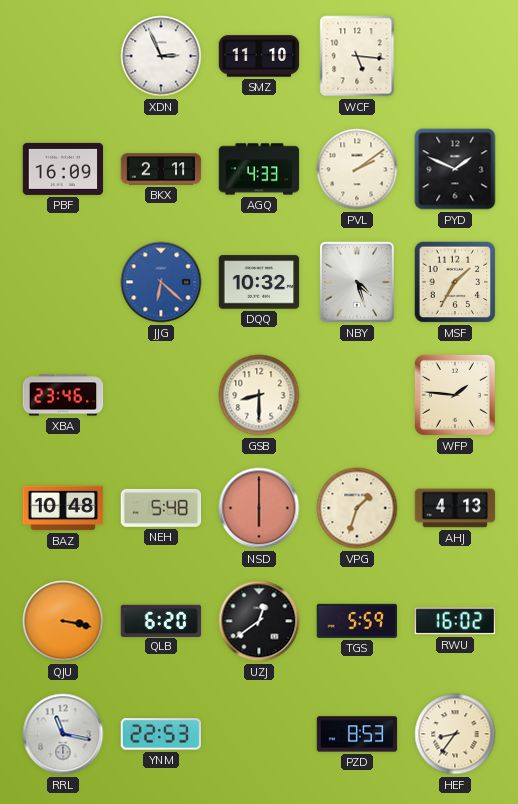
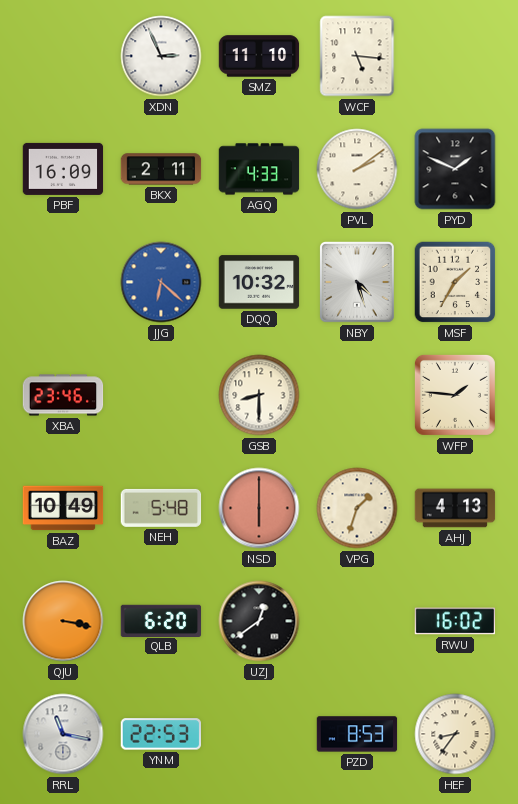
BAZ: 10:48 -> 10:49 (63, 508)
TGS: 5:59 -> none (356, 621)
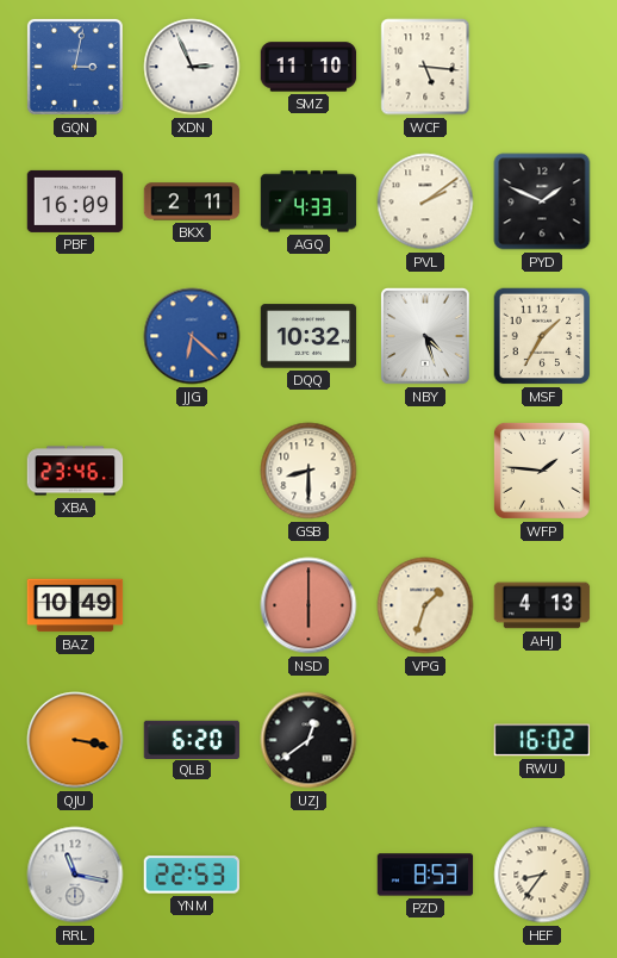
GQN: none -> 3:02 (75, 67)
NEH: 5:48 -> none (161, 508)
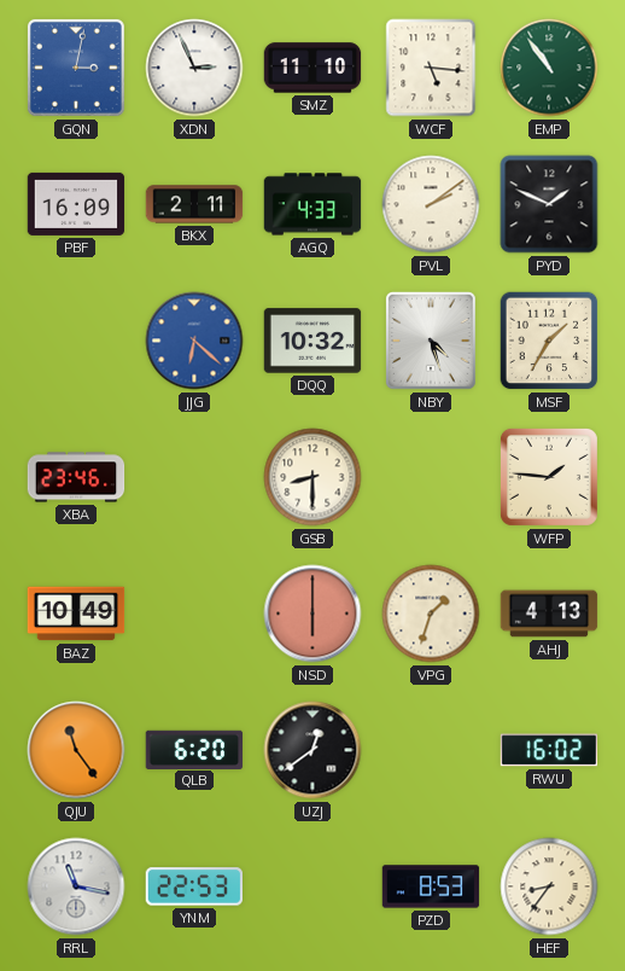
EMP: none -> 10:54 (549, 68)
QJU: 3:17 -> 11:24 (76, 750)
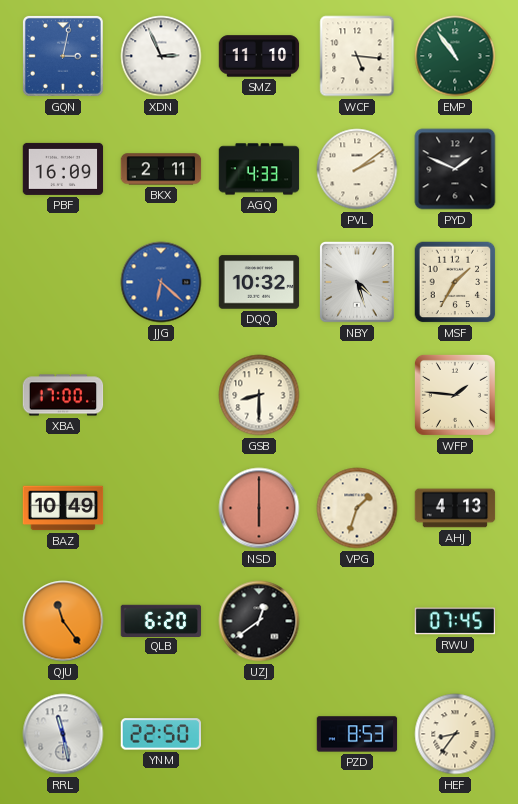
XBA: 23:46 -> 17:00 (63, 395)
RWU: 16:02 -> 07:45 (455, 621)
RRL: 11:17 -> 11:28 (63, 734)
YNM: 22:53 -> 22:50 (161, 734)
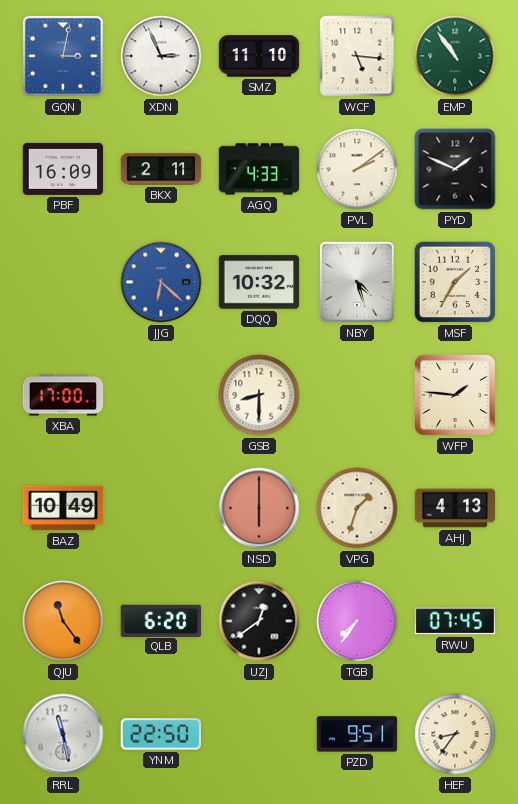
TGB: none -> 7:36 (357, 621)
PZD: 8:53 -> 9:51 (357, 734)
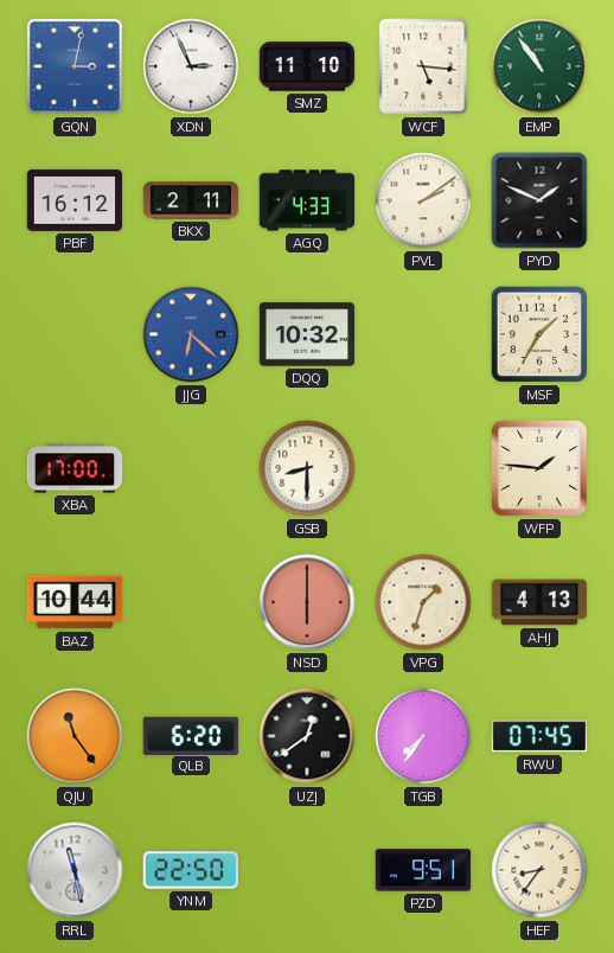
PBF: 16:09 -> 16:12 (75, 200)
NBY: 4:27 -> none (358, 283)
BAZ: 10:49 -> 10:44 (75, 602)
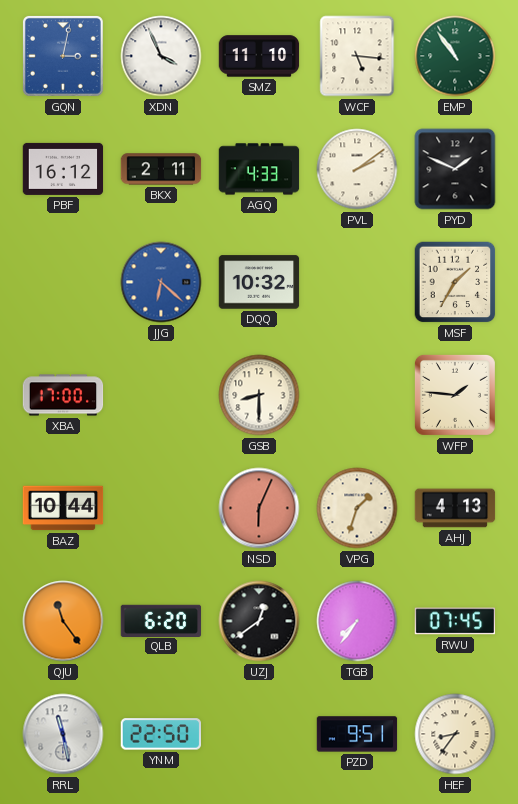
XDN: 2:56 -> 3:56 (161, 56)
NSD: 6:00 -> 6:04 (259, 508)
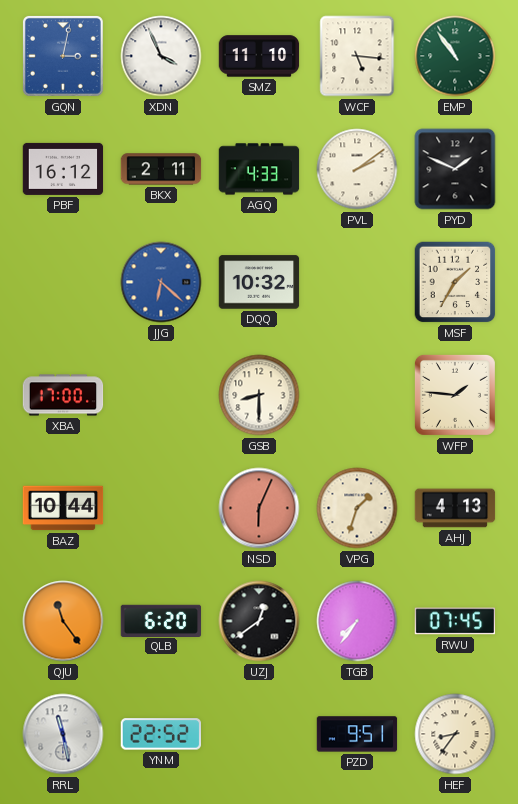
YNM: 22:50 -> 22:52 (161, 734)
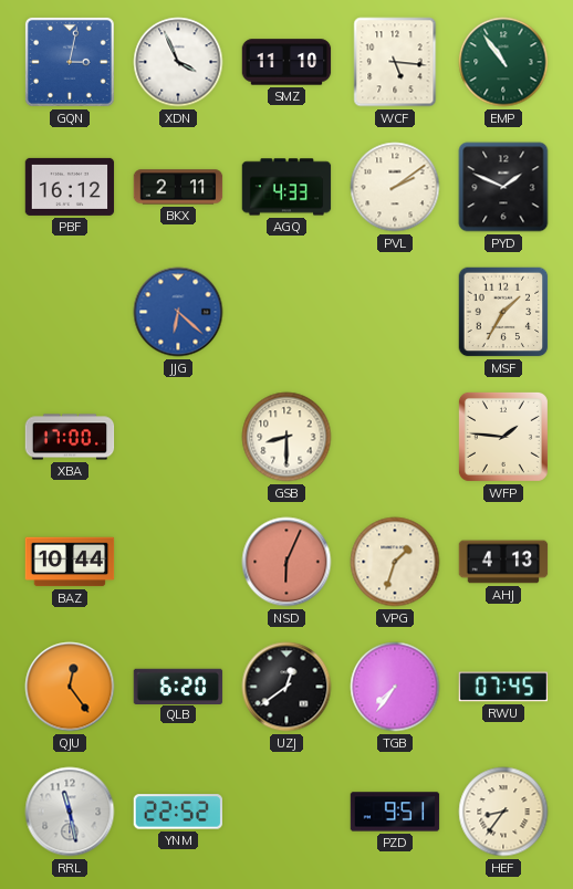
DQQ: 10:32 -> none (259, 282)
QJU: 11:24 -> 12:24 (70, 687)
